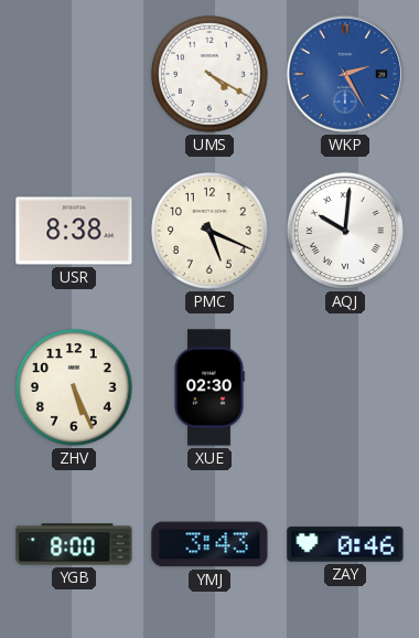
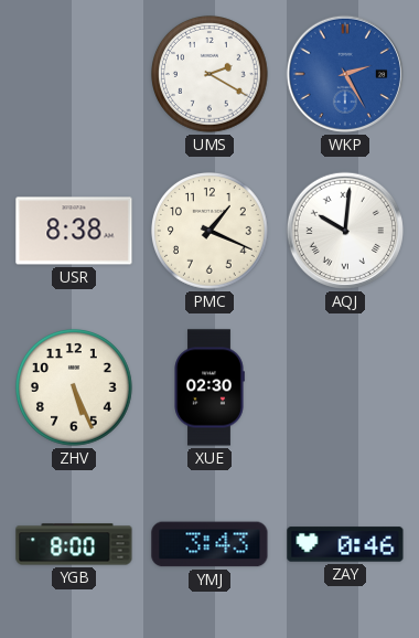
UMS: 4:20 -> 2:20 (211, 75)
PMC: 5:19 -> 1:19 (211, 232)
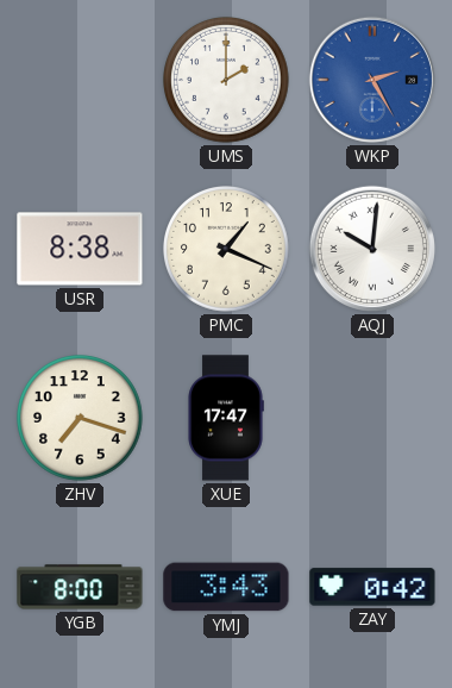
UMS: 2:20 -> 2:00 (227, 81)
ZHV: 5:26 -> 7:18 (81, 419)
XUE: 02:30 -> 17:47 (226, 418)
ZAY: 0:46 -> 0:42 (372, 587)
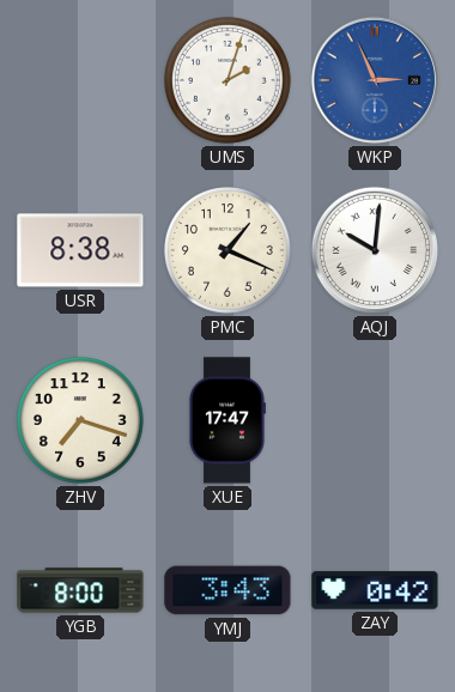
UMS: 2:00 -> 2:03 (229, 81)
WKP: 2:25 -> 2:56 (375, 80)
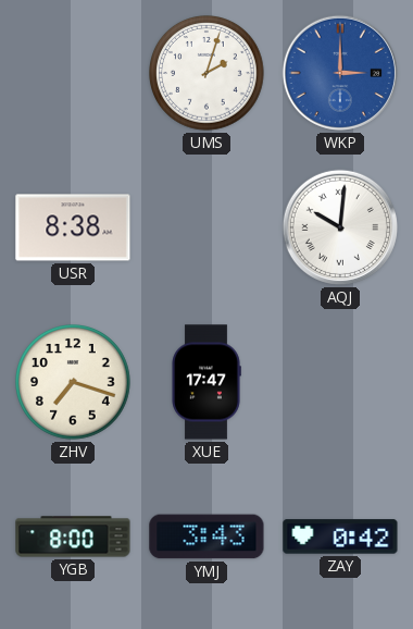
WKP: 2:56 -> 3:00 (340, 73)
PMC: 1:19 -> none (229, 251)
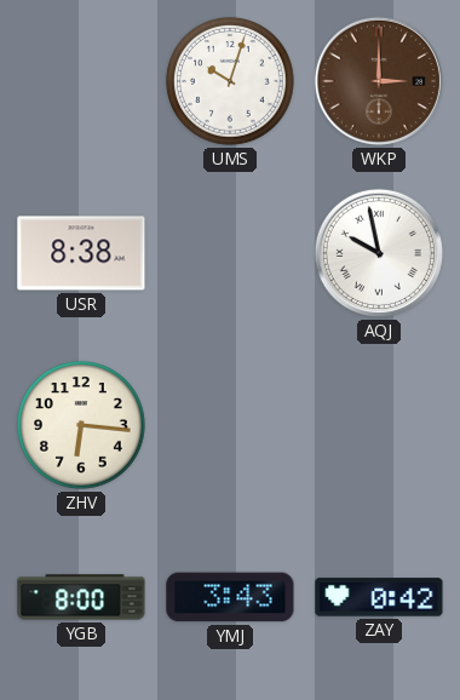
UMS: 2:03 -> 10:03 (231, 82)
WKP dial: blue -> brown (379, 81)
AQJ: 10:01 -> 9:58 (379, 253)
ZHV: 7:18 -> 6:16 (82, 426)
XUE: 17:47 -> none (206, 382)
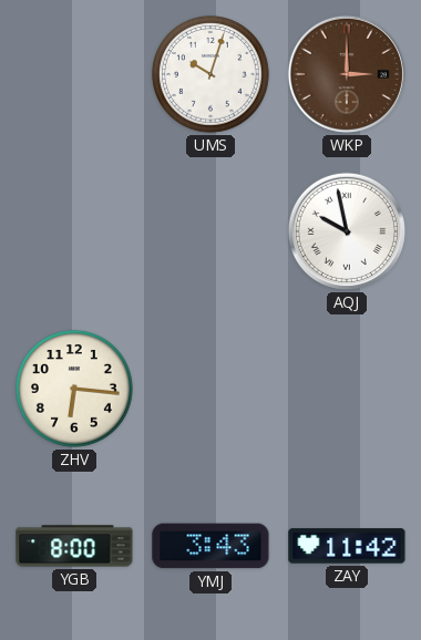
USR: 8:38 -> none (81, 253)
ZAY: 0:42 -> 11:42 (347, 546)
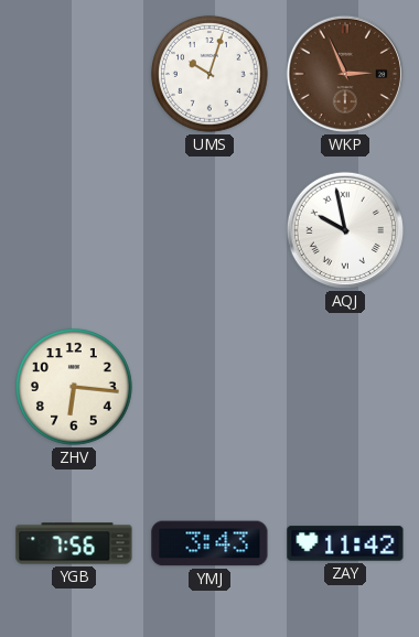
WKP: 3:00 -> 2:56 (345, 74)
YGB: 8:00 -> 7:56 (74, 543)
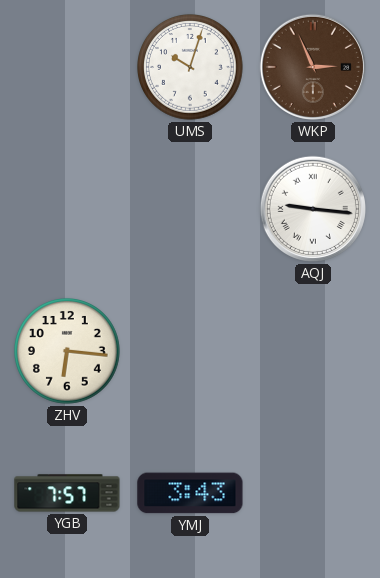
AQJ: 9:58 -> 9:16 (313, 209)
YGB: 7:56 -> 7:57 (67, 493)
ZAY: 11:42 -> none (345, 543)
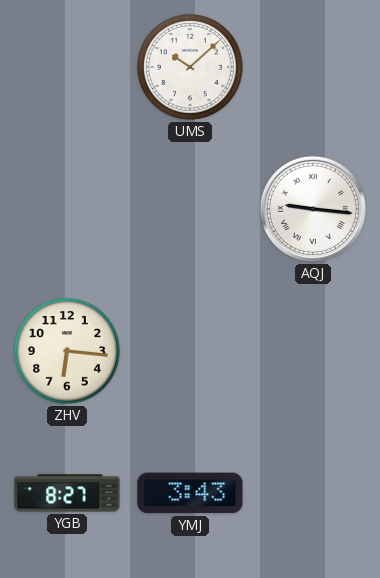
UMS: 10:03 -> 10:08 (191, 68)
WKP: 2:56 -> none (313, 67)
YGB: 7:57 -> 8:27 (67, 493)
